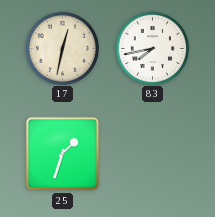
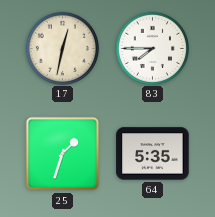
83: 7:43 -> 7:45 (152, 48)
64: none -> 5:35 (153, 154)
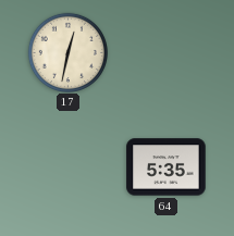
83: 7:45 -> none (152, 48)
25: 1:33 -> none (63, 154)
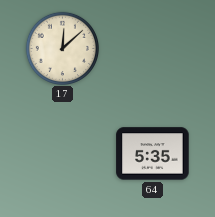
17: 12:32 -> 12:08 (62, 48)
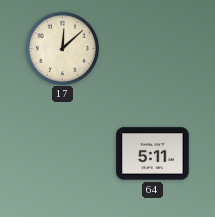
64: 5:35 -> 5:11 (153, 154)
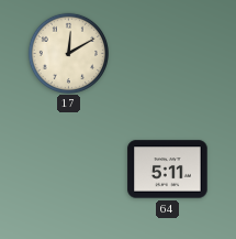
17: 12:08 -> 12:10 (68, 53)
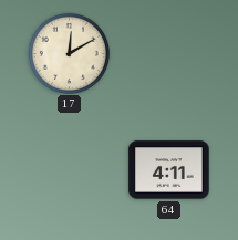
64: 5:11 -> 4:11 (169, 170)
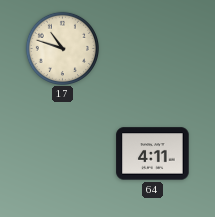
17: 12:10 -> 10:48 (62, 48)
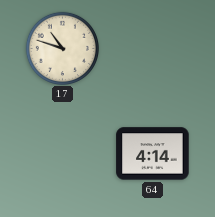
64: 4:11 -> 4:14 (153, 154)
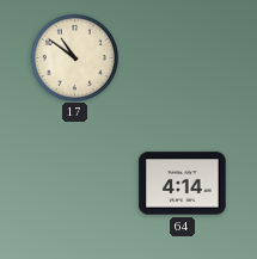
17: 10:48 -> 10:51 (74, 57)
